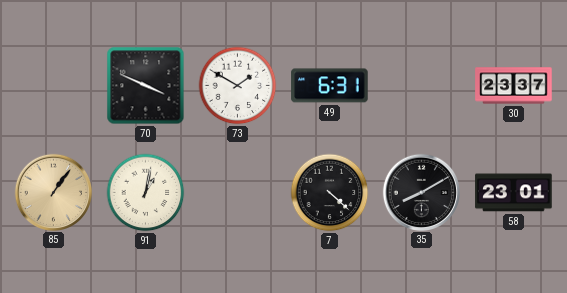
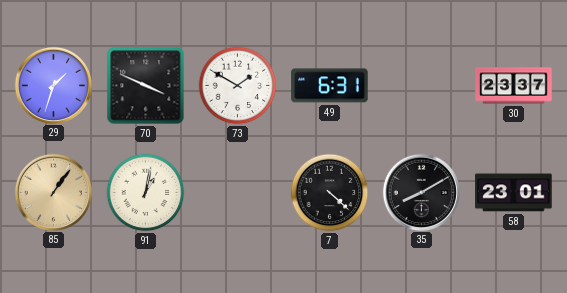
29: none -> 1:33 (53, 85)
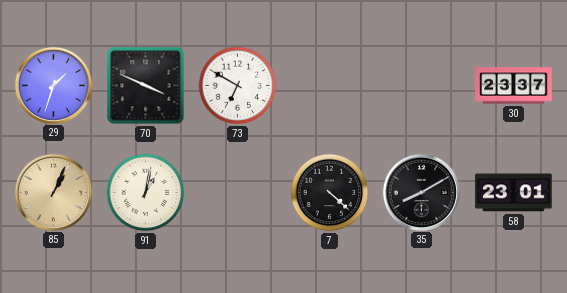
73: 1:50 -> 6:50 (238, 86)
49: 6:31 -> none (330, 86)
85: 1:06 -> 1:04 (53, 192)
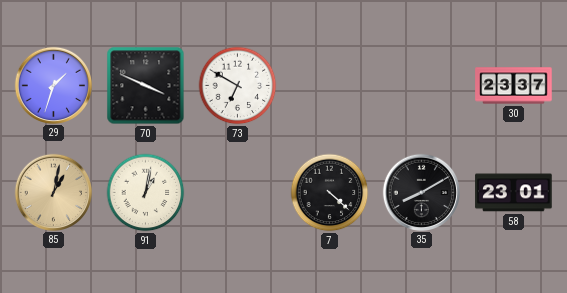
85: 1:04 -> 1:02 (53, 192)
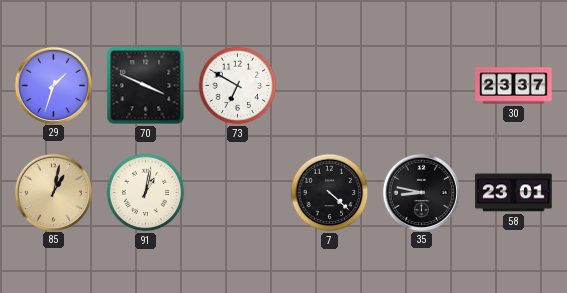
35: 8:10 -> 8:47 (421, 192)
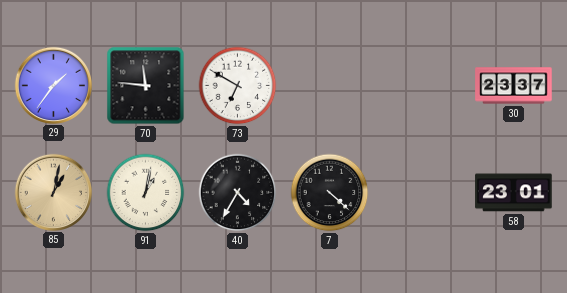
29: 1:33 -> 1:36 (53, 85)
70: 3:49 -> 11:46 (146, 86)
40: none -> 4:35 (238, 193)
35: 8:47 -> none (421, 192)
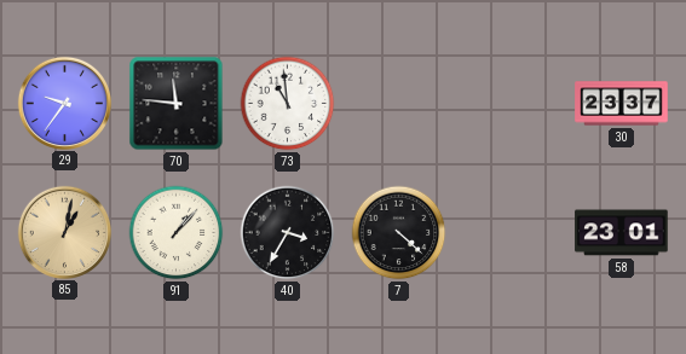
29: 1:36 -> 9:36 (64, 103)
73: 6:50 -> 10:59 (288, 104)
91: 1:02 -> 1:07 (177, 233)
40: 4:35 -> 3:35 (288, 233)
